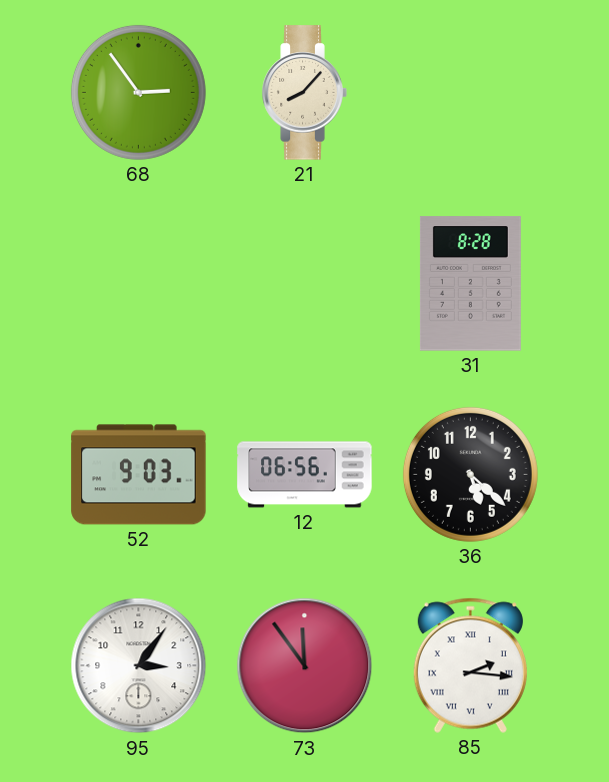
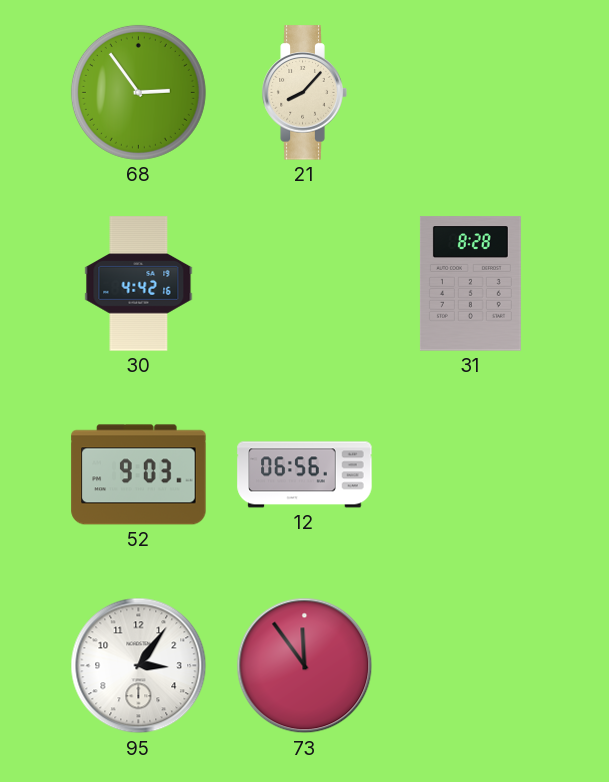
30: none -> 4:42 (139, 284)
36: 5:22 -> none (470, 474)
85: 2:16 -> none (470, 665)
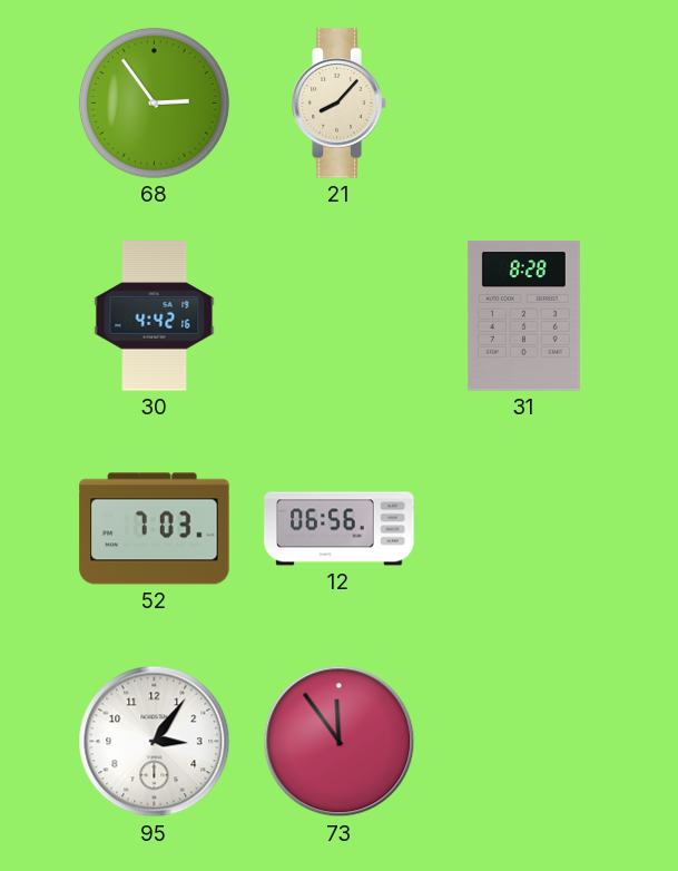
52: 9:03 -> 7:03 (155, 529)
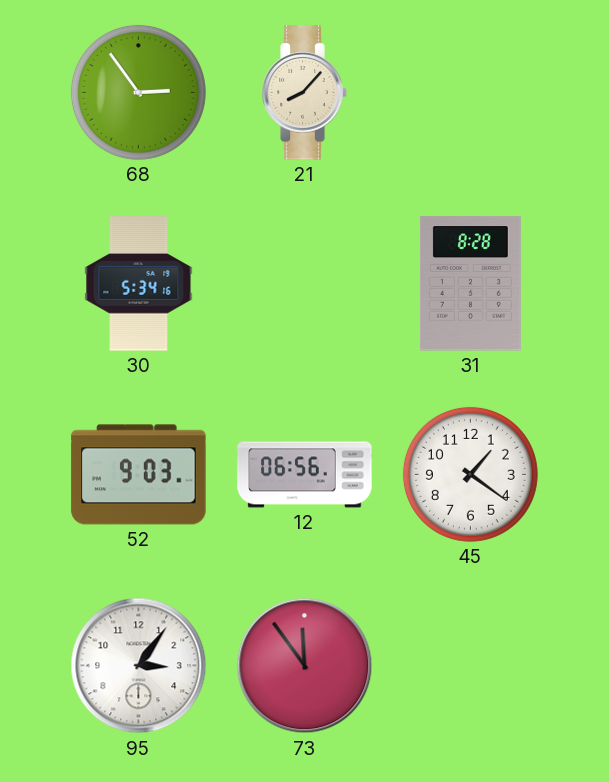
30: 4:42 -> 5:34 (139, 284)
52: 7:03 -> 9:03 (139, 475)
45: none -> 1:21 (470, 474)
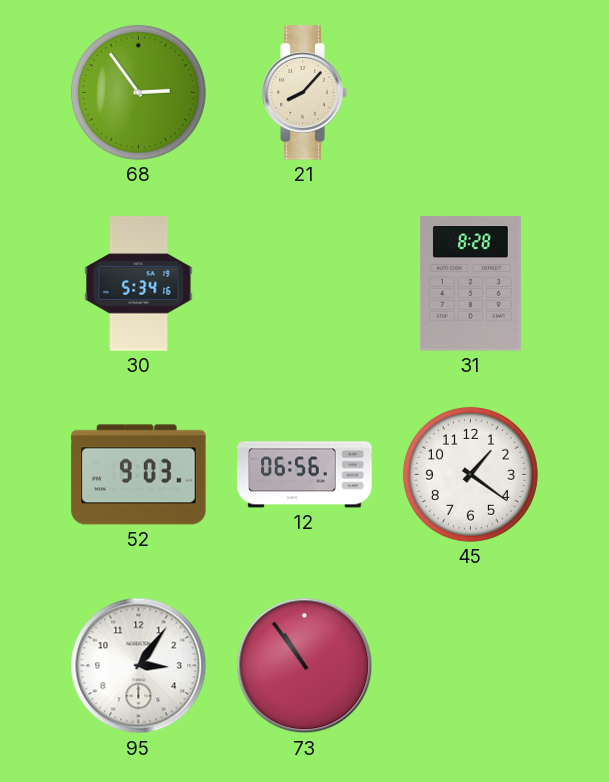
73: 11:54 -> 10:54 (305, 666)
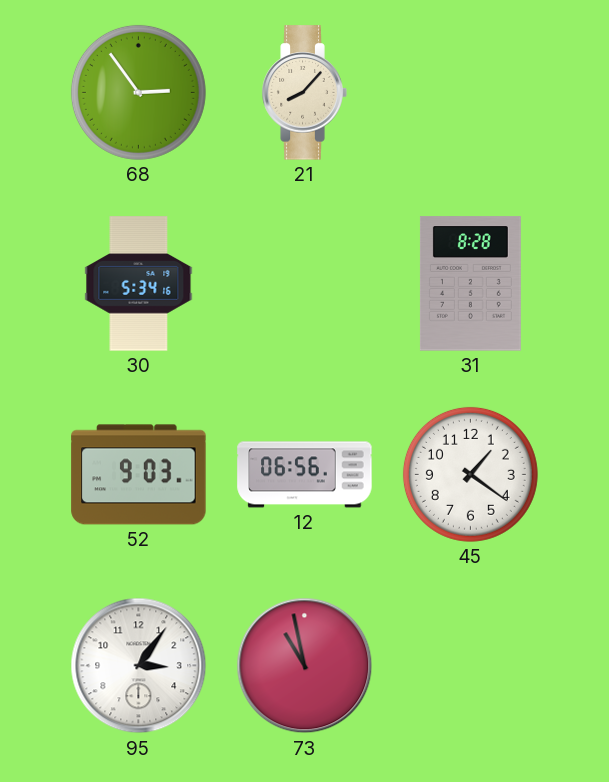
73: 10:54 -> 10:58 (305, 666)
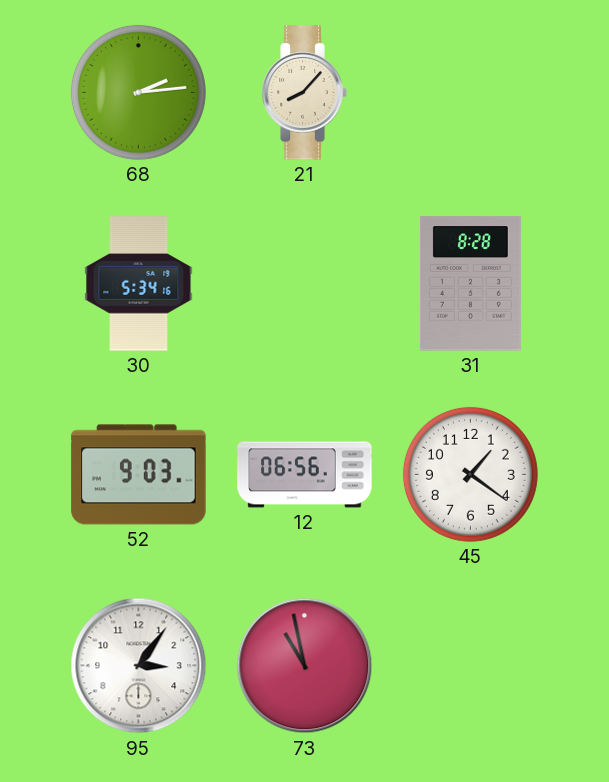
68: 2:54 -> 2:14 (138, 92)
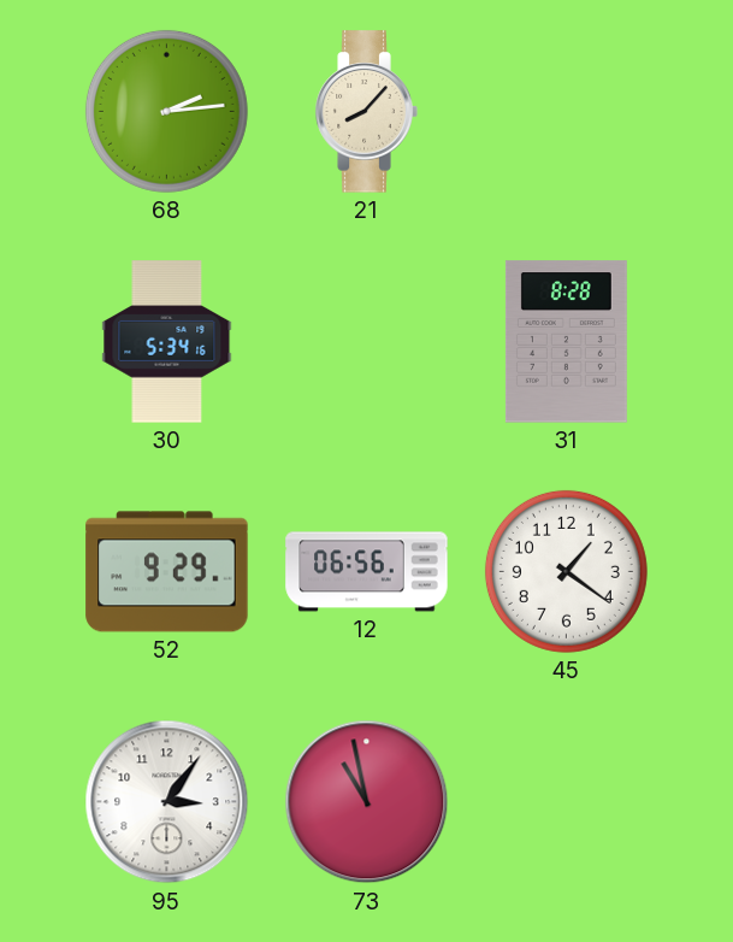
52: 9:03 -> 9:29 (167, 572)
